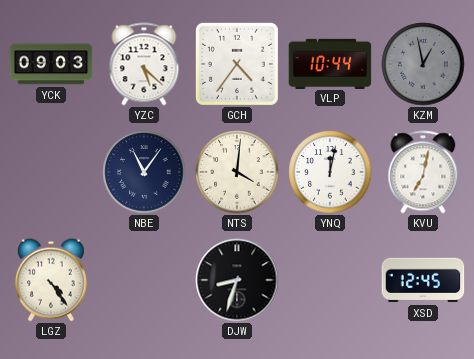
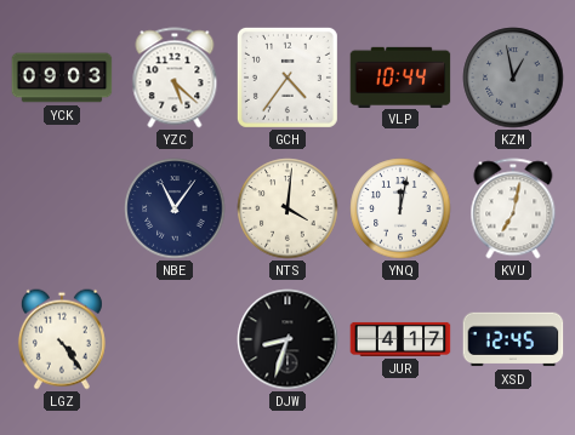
JUR: none -> 4:17 (400, 339)
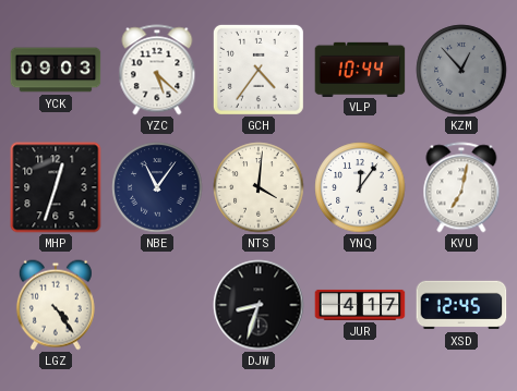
KZM: 12:58 -> 12:53 (461, 70)
MHP: none -> 12:33 (56, 187)
YNQ: 12:02 -> 12:06 (360, 187)
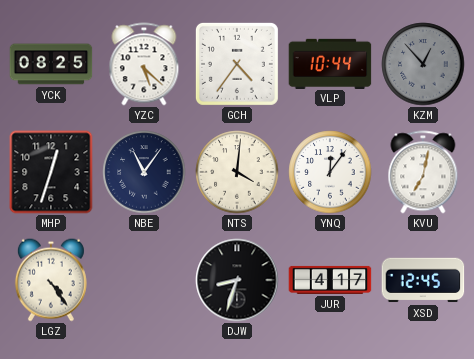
YCK: 09:03 -> 08:25 (51, 64)
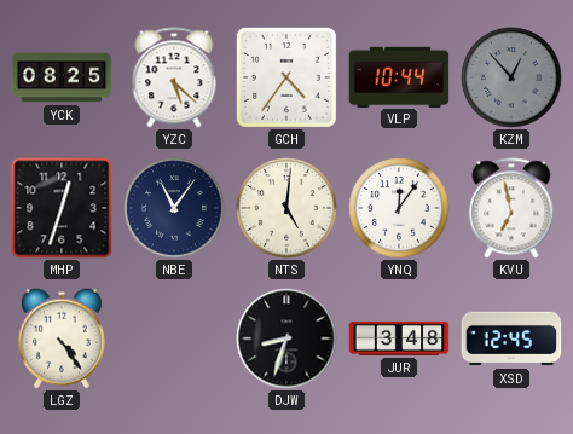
NTS: 4:01 -> 5:01 (286, 208)
KVU: 7:02 -> 6:58 (511, 208)
JUR: 4:17 -> 3:48 (399, 338)
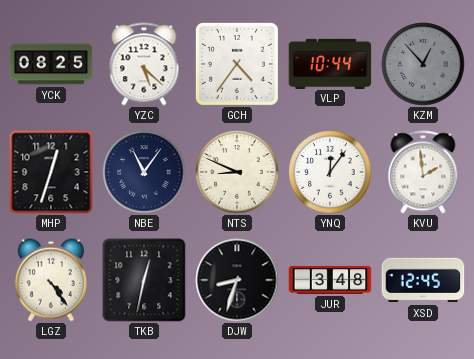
NTS: 5:01 -> 8:49 (237, 172)
KVU: 6:58 -> 1:59 (423, 172)
TKB: none -> 12:32 (144, 280)
